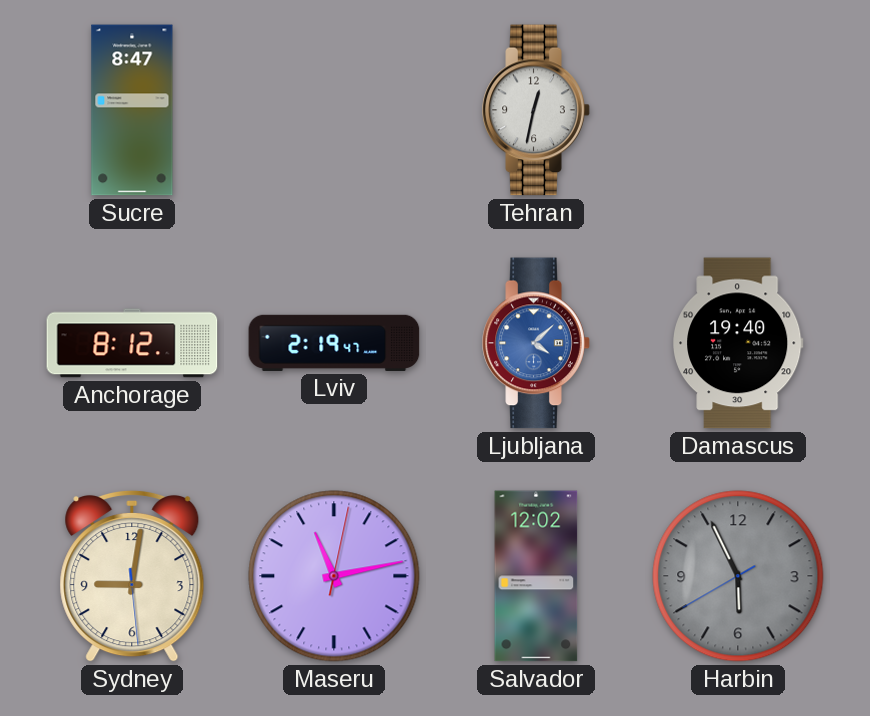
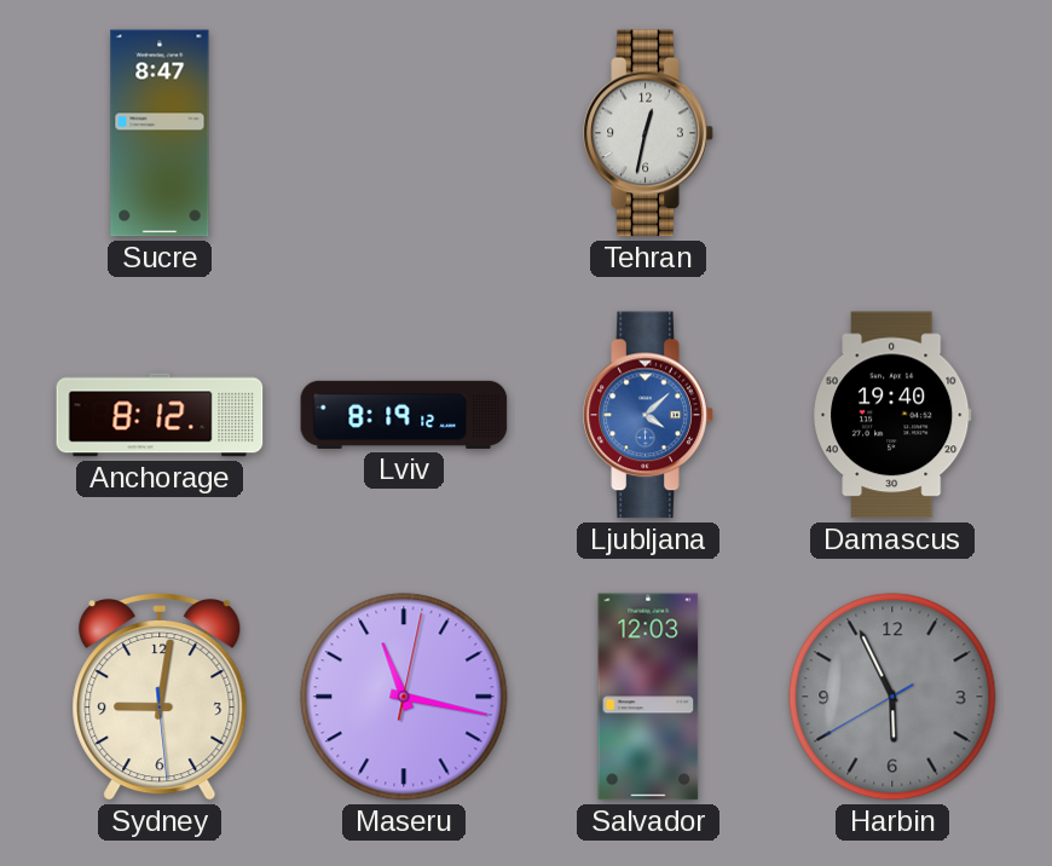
Lviv: 2:19 -> 8:19 (404, 415)
Maseru: 11:13 -> 11:17 (404, 697)
Salvador: 12:02 -> 12:03 (648, 697)
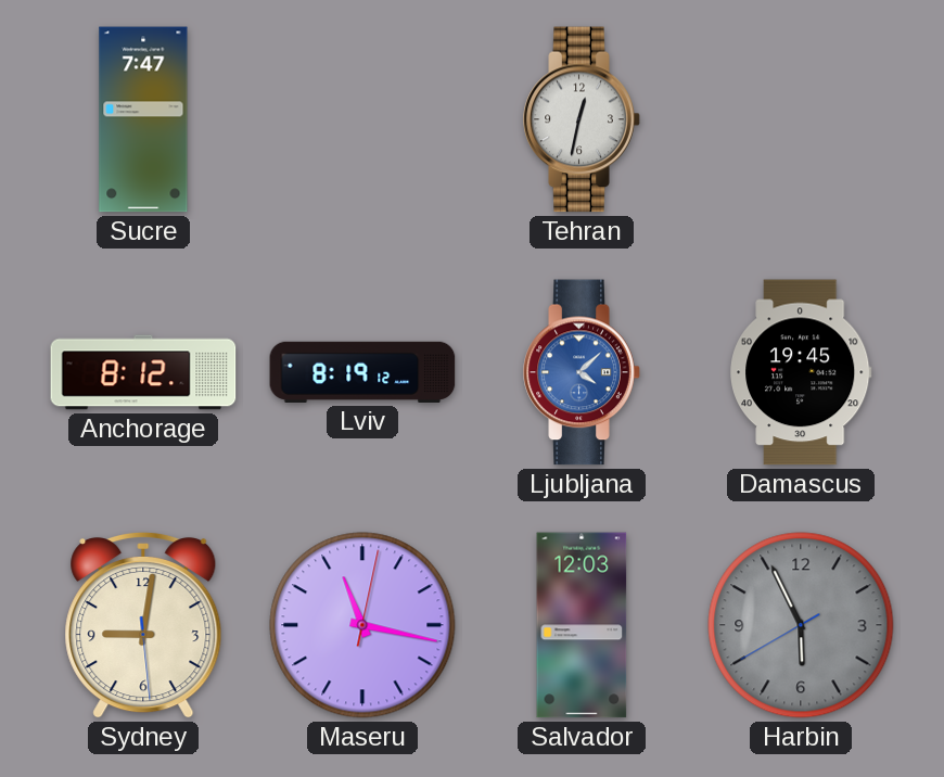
Sucre: 8:47 -> 7:47 (143, 119)
Damascus: 19:40 -> 19:45 (802, 372)
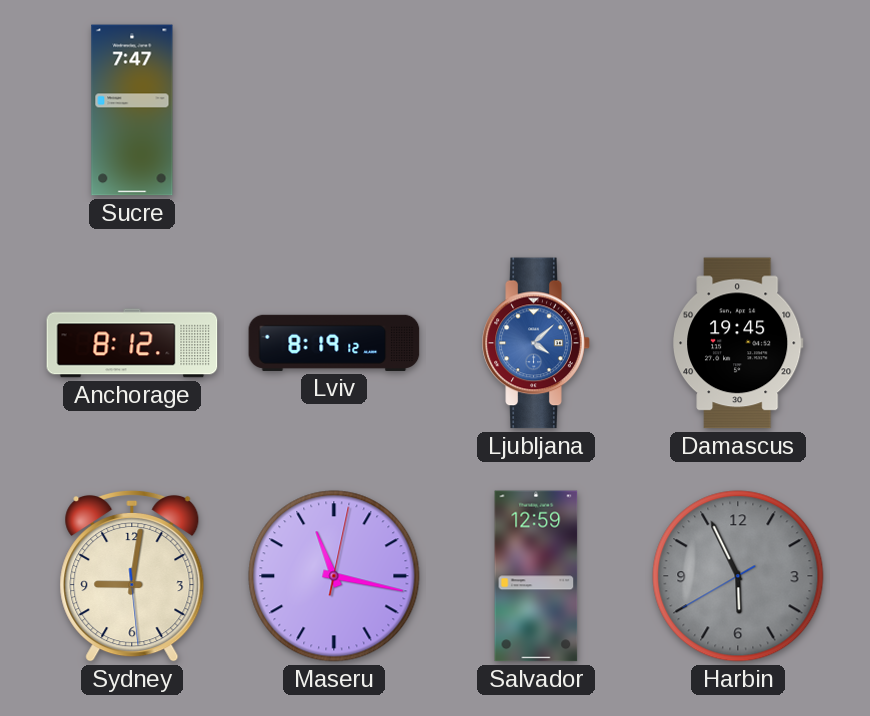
Tehran: 12:32 -> none (582, 119)
Salvador: 12:03 -> 12:59 (536, 576)
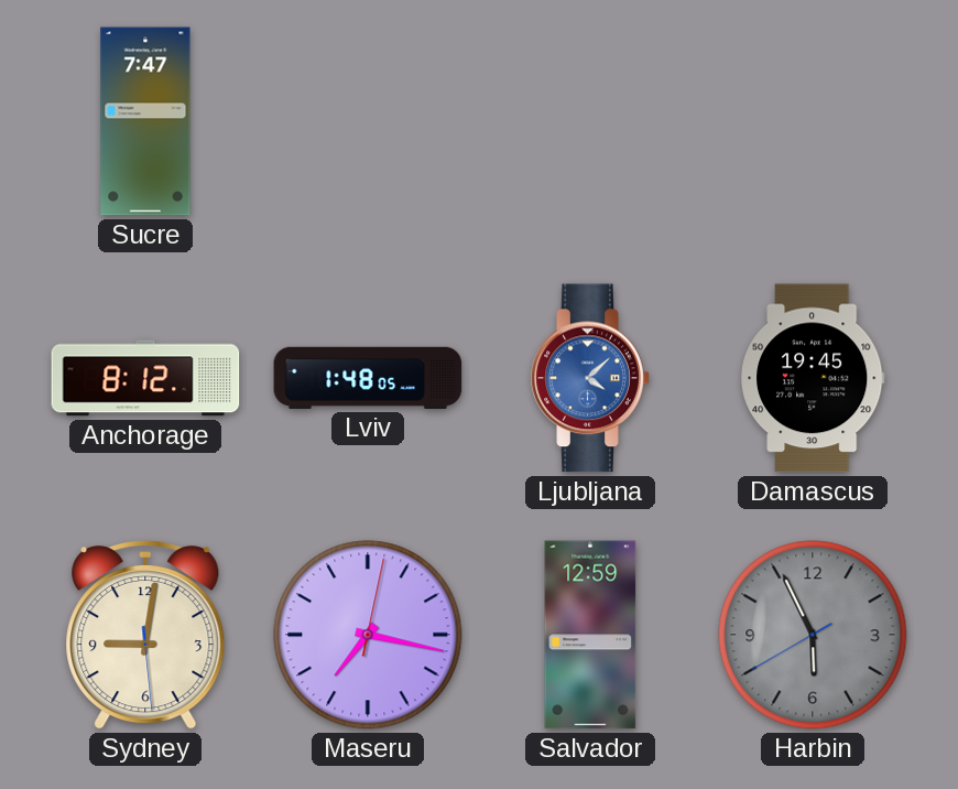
Lviv: 8:19 -> 1:48 (368, 378)
Maseru: 11:17 -> 7:17 (368, 635)
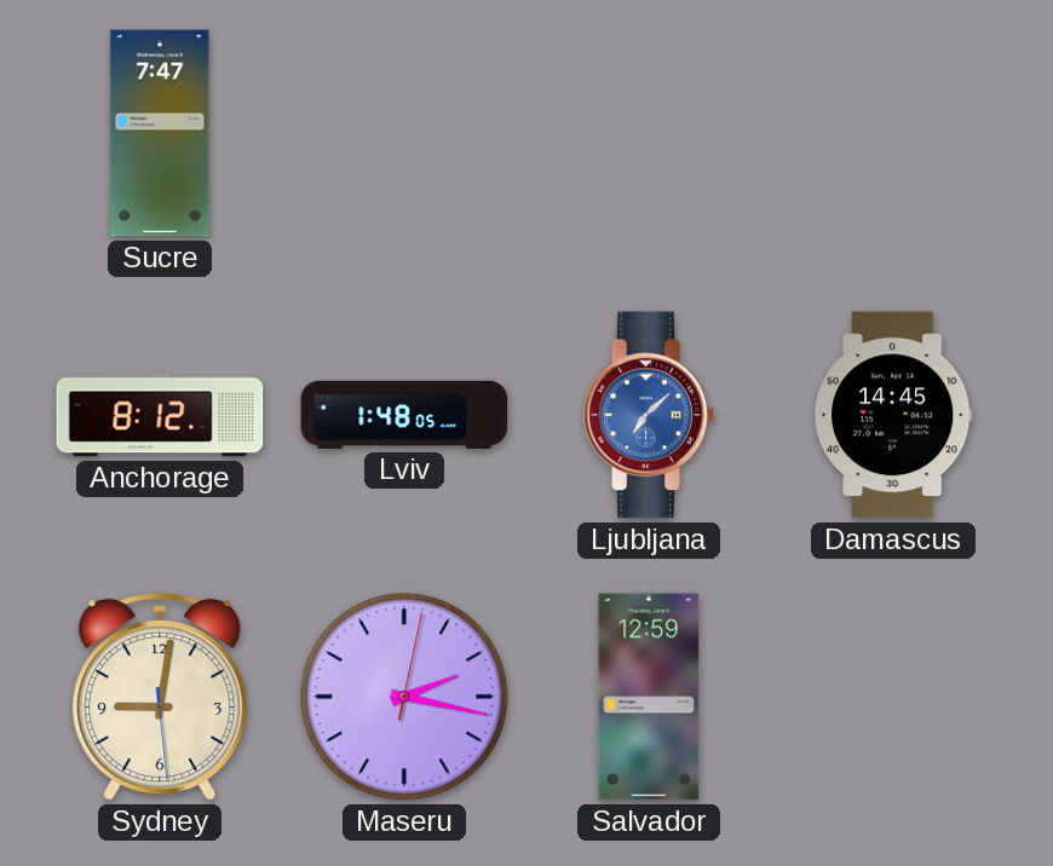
Ljubljana: 4:08 -> 7:08 (649, 415)
Damascus: 19:45 -> 14:45 (894, 415)
Maseru: 7:17 -> 2:17 (404, 697)
Harbin: 5:55 -> none (813, 635)
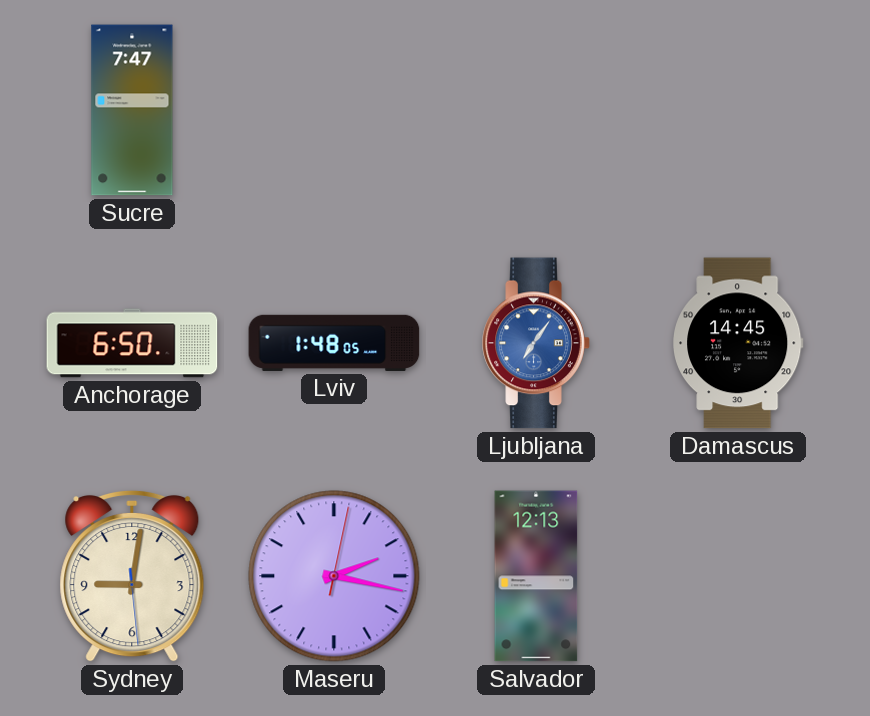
Anchorage: 8:12 -> 6:50 (132, 343)
Ljubljana: 7:08 -> 7:06 (536, 343)
Salvador: 12:59 -> 12:13 (536, 576)
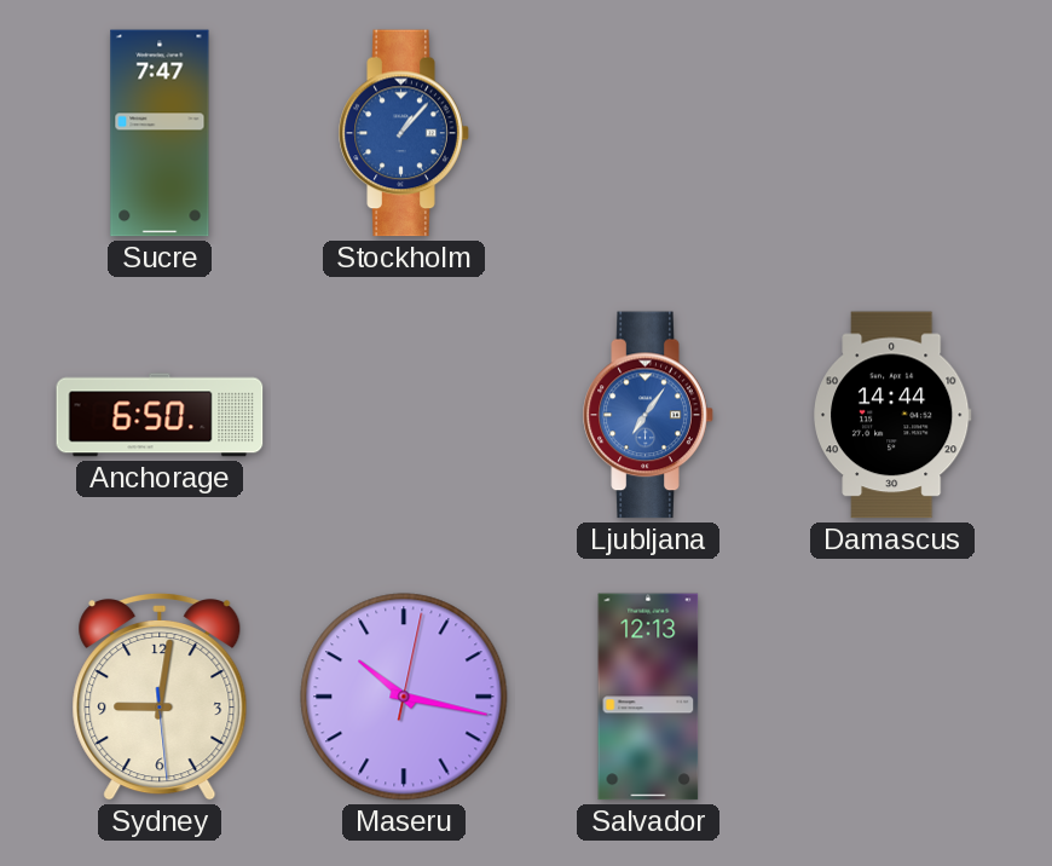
Stockholm: none -> 1:07 (404, 133)
Lviv: 1:48 -> none (334, 343)
Damascus: 14:45 -> 14:44 (894, 415)
Maseru: 2:17 -> 10:17 (404, 697)
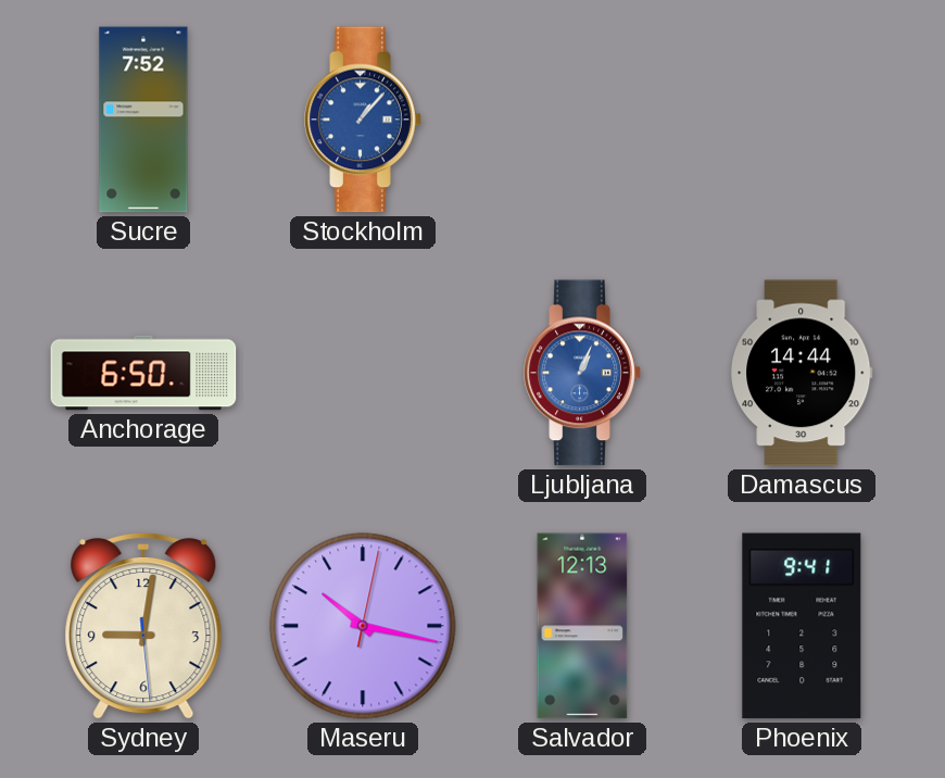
Sucre: 7:47 -> 7:52 (143, 120)
Ljubljana: 7:06 -> 1:04 (582, 373)
Phoenix: none -> 9:41 (802, 626)
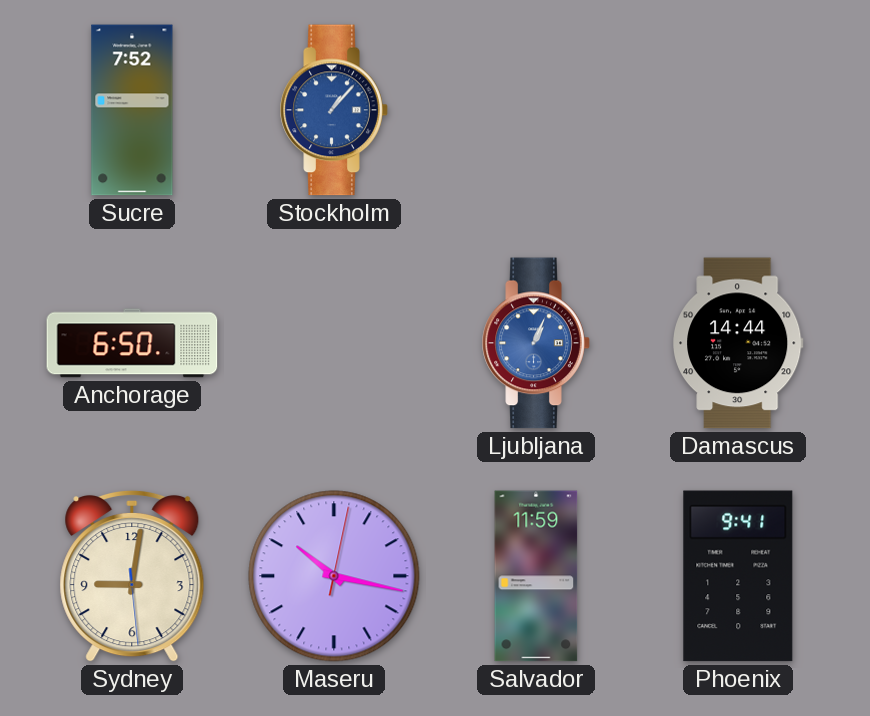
Salvador: 12:13 -> 11:59 (536, 576)
